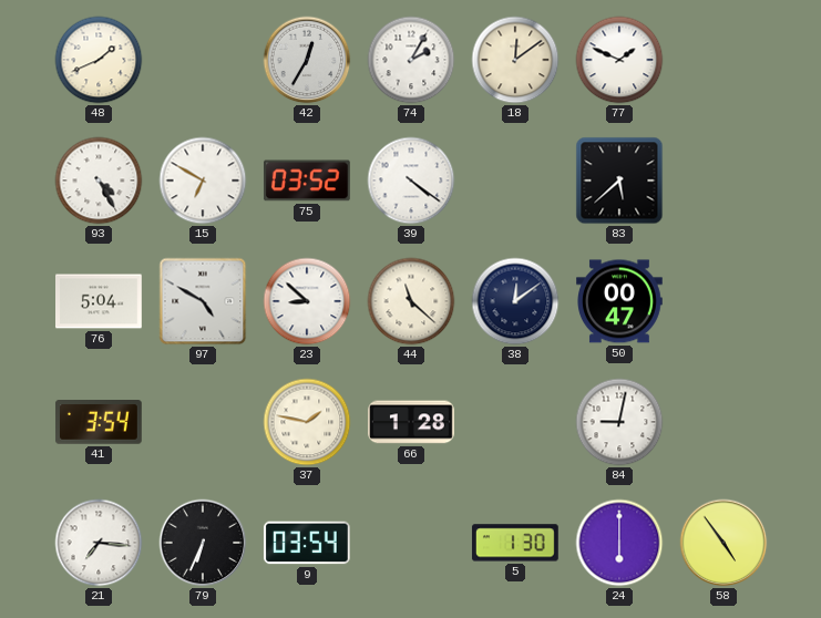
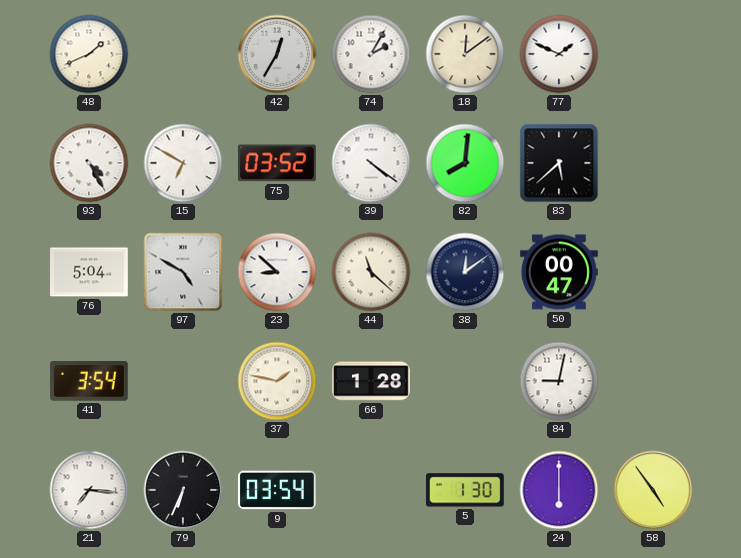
82: none -> 8:01 (465, 163)
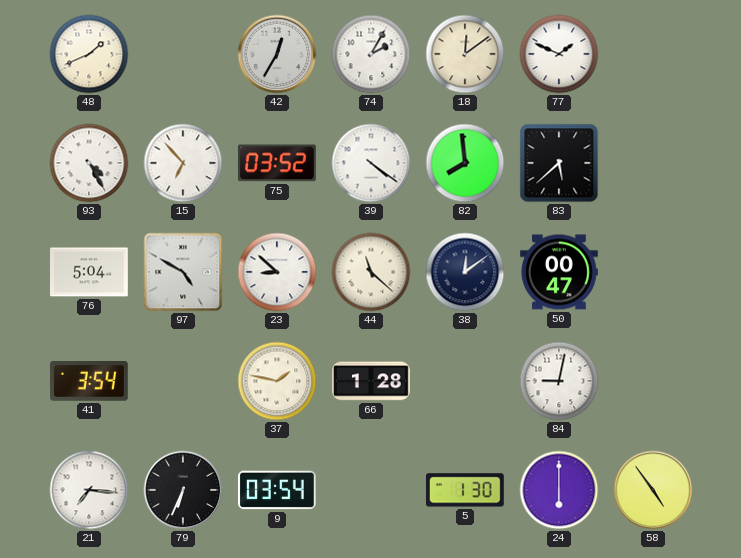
15: 6:50 -> 6:53 (183, 163)
82: 8:01 -> 7:59 (465, 163)
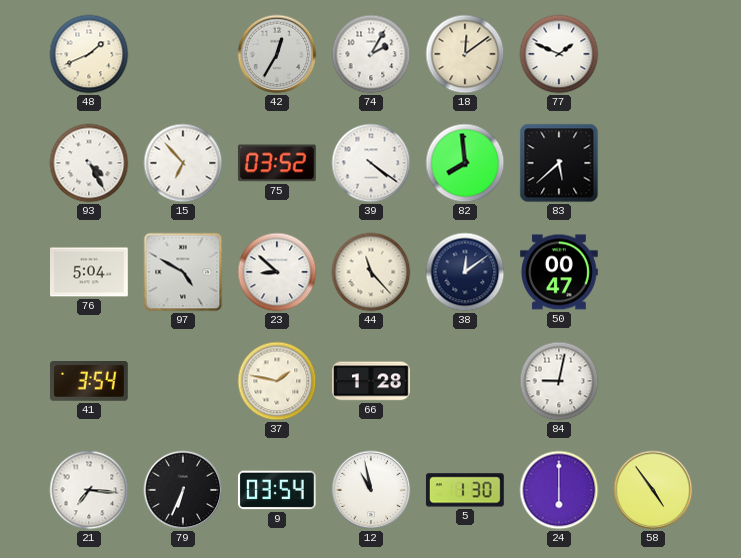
44: 11:22 -> 11:23 (371, 272)
12: none -> 10:58 (371, 490)
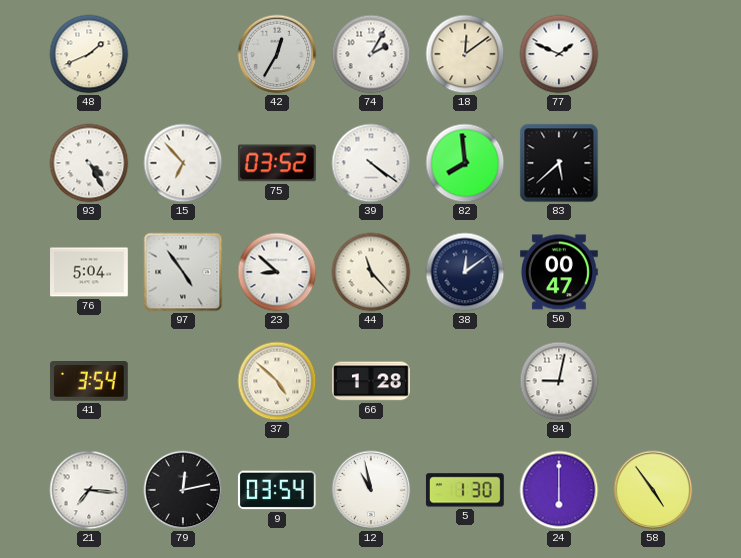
97: 4:50 -> 4:54 (183, 272)
37: 1:47 -> 4:52 (277, 381)
79: 6:34 -> 12:13 (183, 490)
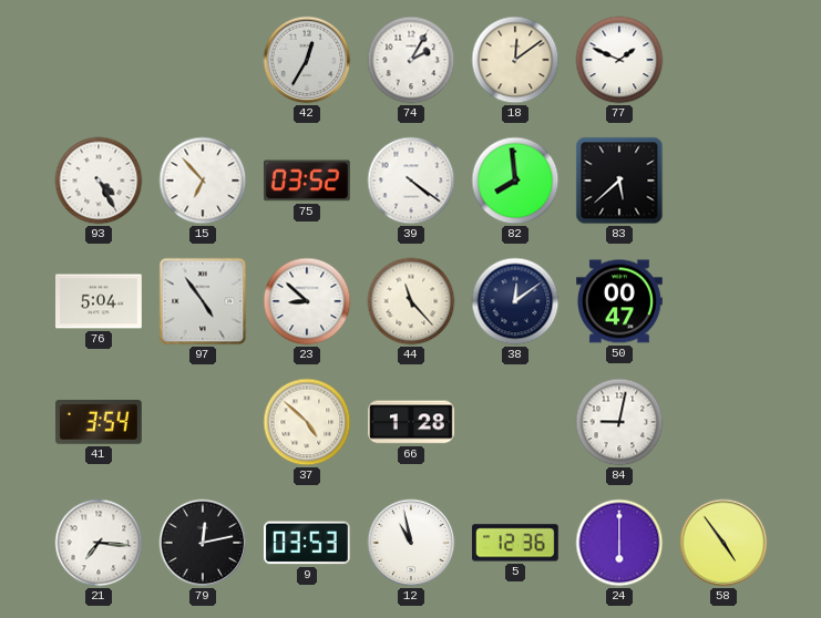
48: 1:41 -> none (89, 54)
9: 03:54 -> 03:53 (307, 543)
5: 1:30 -> 12:36 (515, 543)
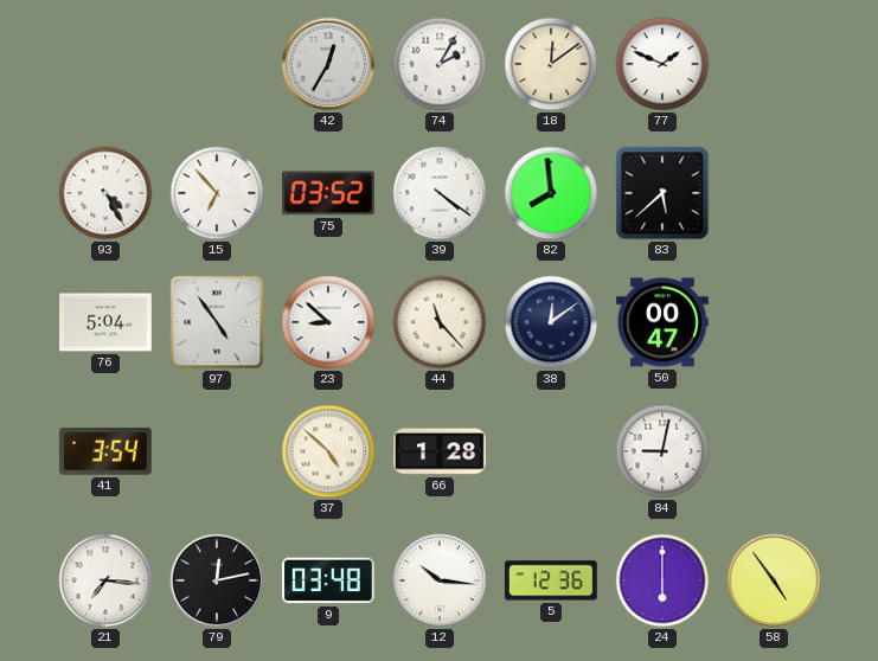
9: 03:53 -> 03:48 (328, 580)
12: 10:58 -> 10:16 (440, 580)
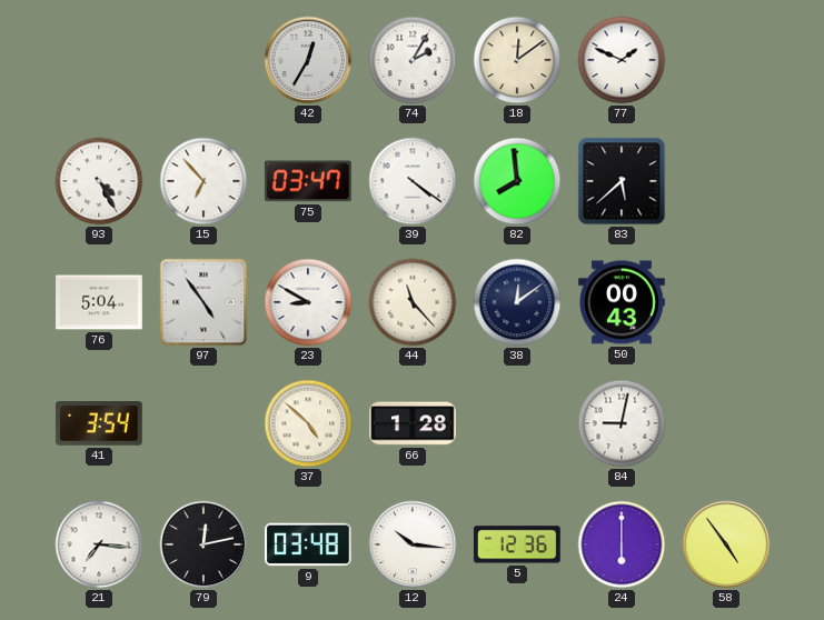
75: 03:52 -> 03:47 (308, 181)
23: 8:52 -> 8:50 (308, 302)
50: 00:47 -> 00:43 (623, 302)
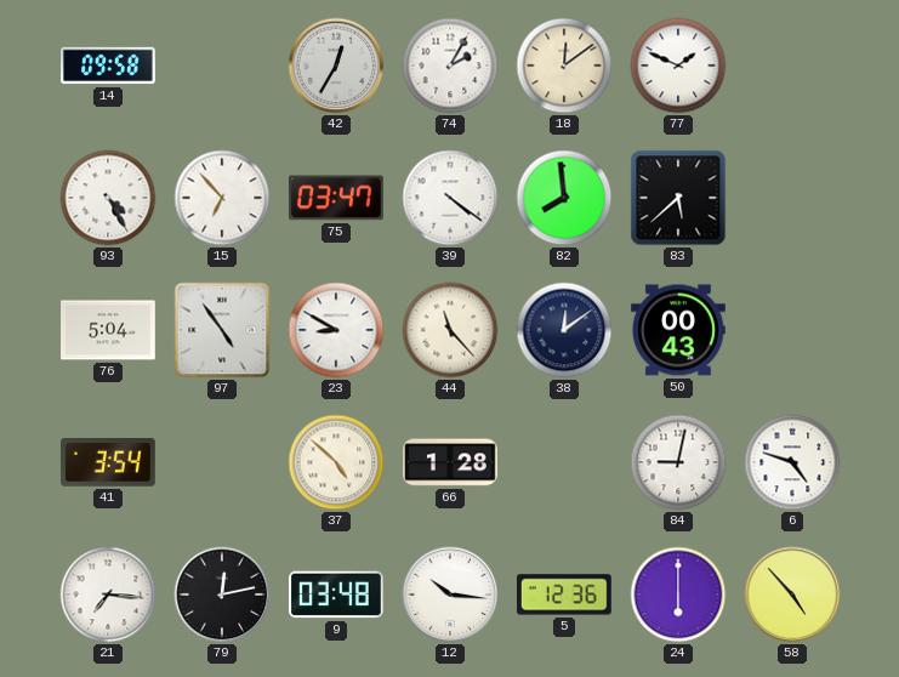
14: none -> 09:58 (109, 66)
6: none -> 4:48 (792, 462)
58: 4:54 -> 4:53 (792, 594)
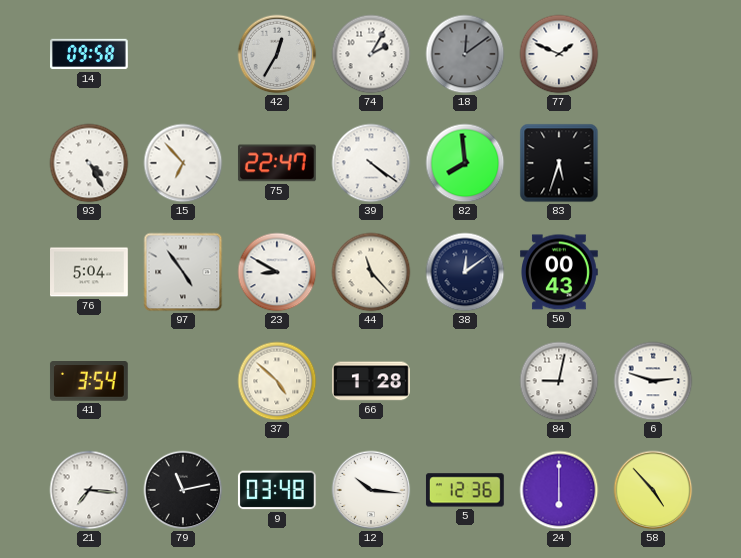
18 dial: cream -> grey (465, 54)
75: 03:47 -> 22:47 (277, 163)
83: 5:38 -> 5:33 (559, 163)
6: 4:48 -> 2:48 (653, 381)
79: 12:13 -> 11:13 (183, 490)
